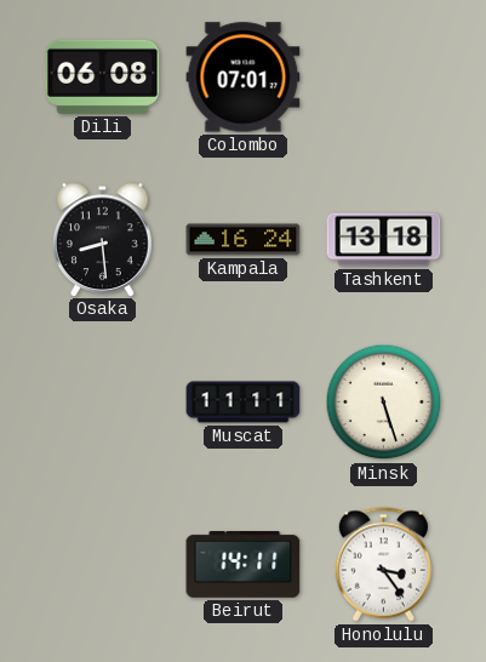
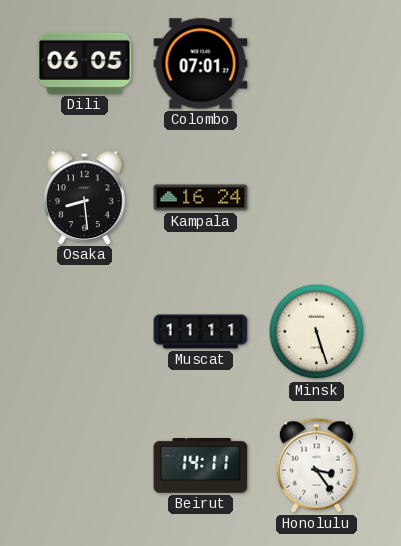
Dili: 06:08 -> 06:05 (85, 63)
Tashkent: 13:18 -> none (384, 240)
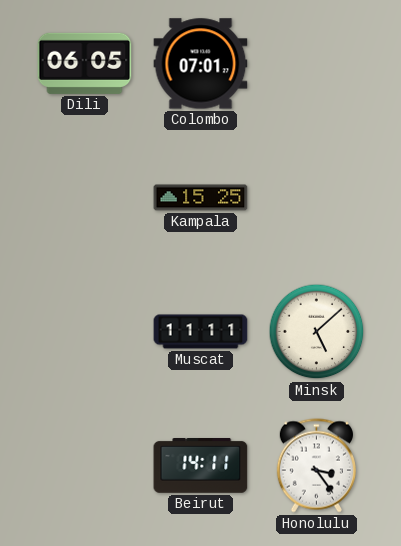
Osaka: 8:29 -> none (85, 197)
Kampala: 16:24 -> 15:25 (201, 198)
Minsk: 5:27 -> 5:08 (317, 332)
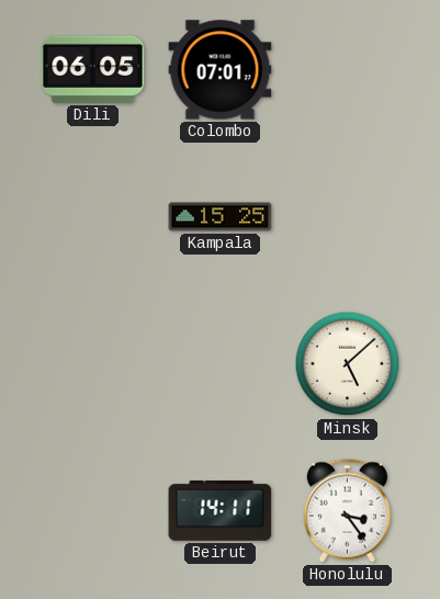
Muscat: 11:11 -> none (201, 332)
